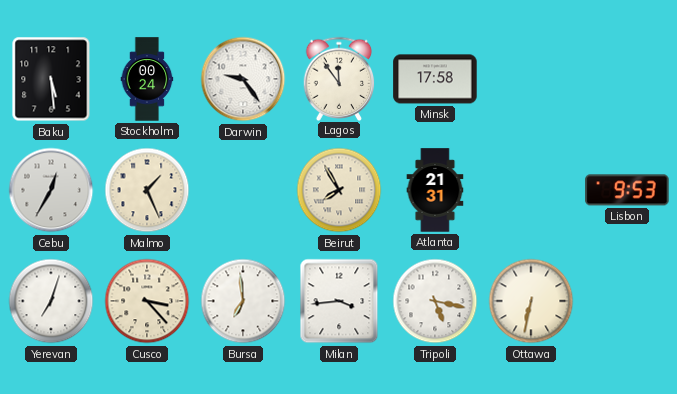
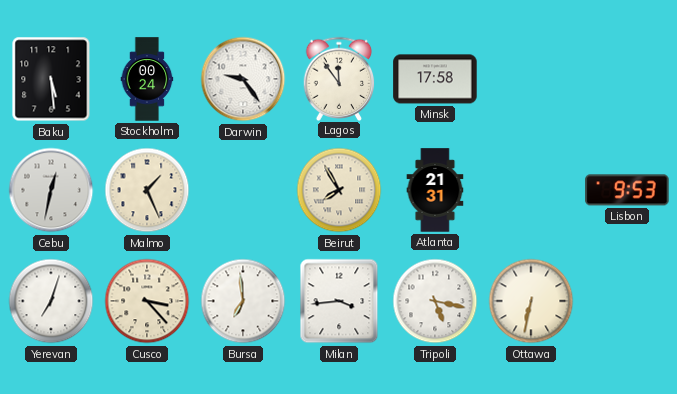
Cebu: 12:35 -> 12:32 (51, 190)
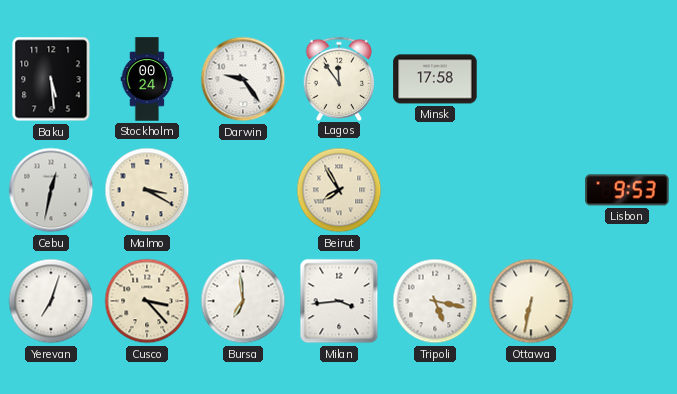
Malmo: 1:26 -> 3:20 (147, 190)
Atlanta: 21:31 -> none (435, 190)
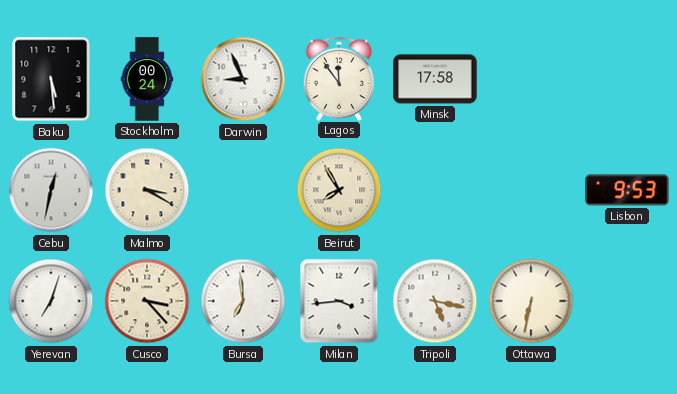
Darwin: 9:24 -> 8:56 (243, 79)
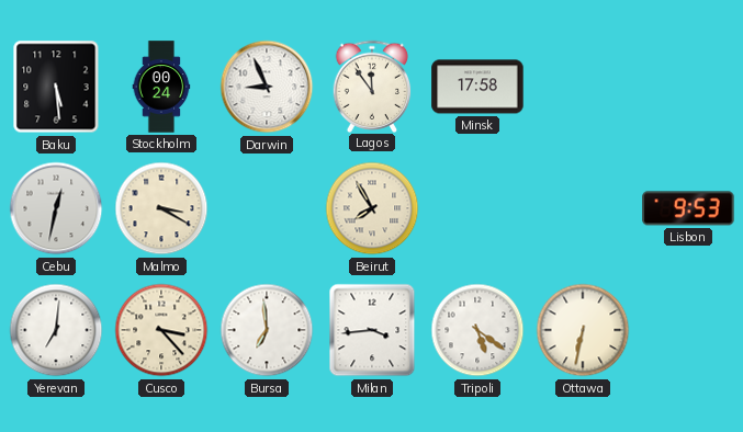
Yerevan: 7:03 -> 7:01 (56, 330)
Tripoli: 5:17 -> 5:21 (477, 330)
